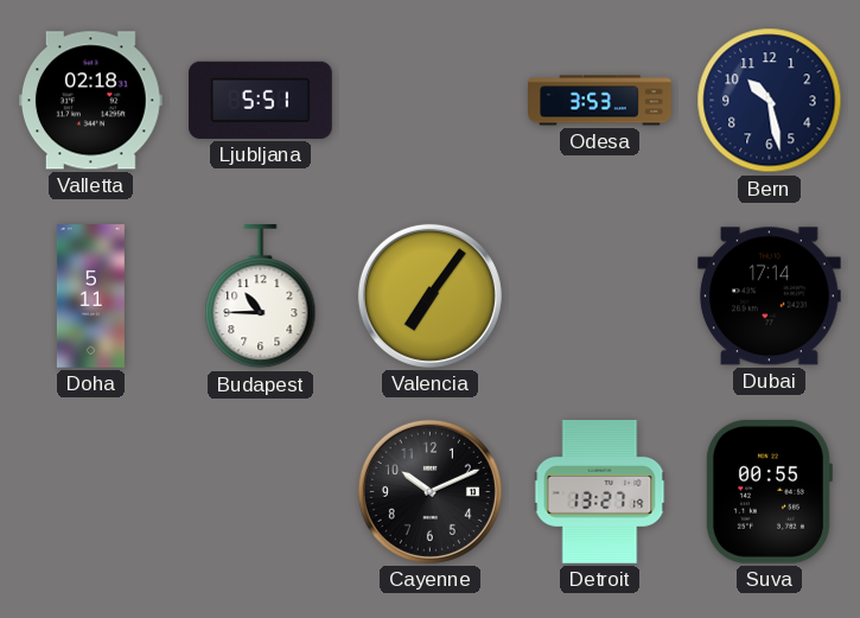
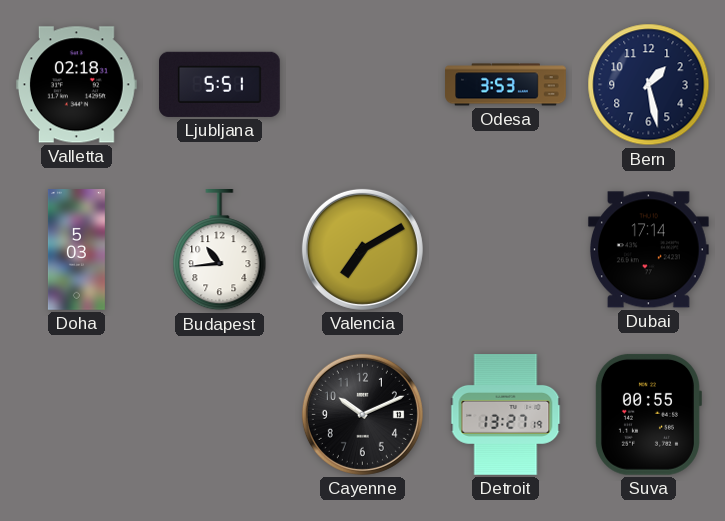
Bern: 10:28 -> 1:28 (649, 85)
Doha: 5:11 -> 5:03 (76, 250)
Budapest: 10:45 -> 10:44 (220, 251)
Valencia: 7:06 -> 7:10 (362, 249)
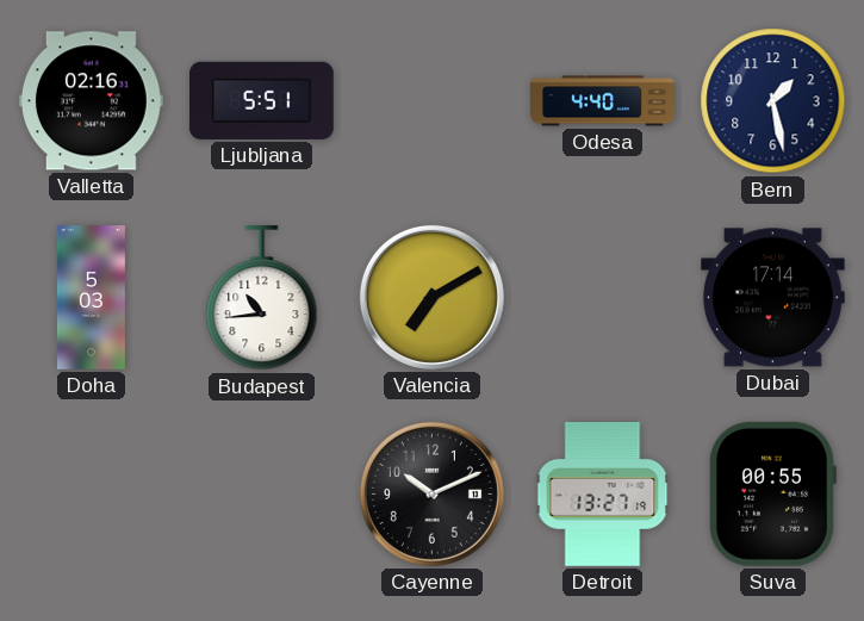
Valletta: 02:18 -> 02:16 (91, 101)
Odesa: 3:53 -> 4:40 (603, 101)
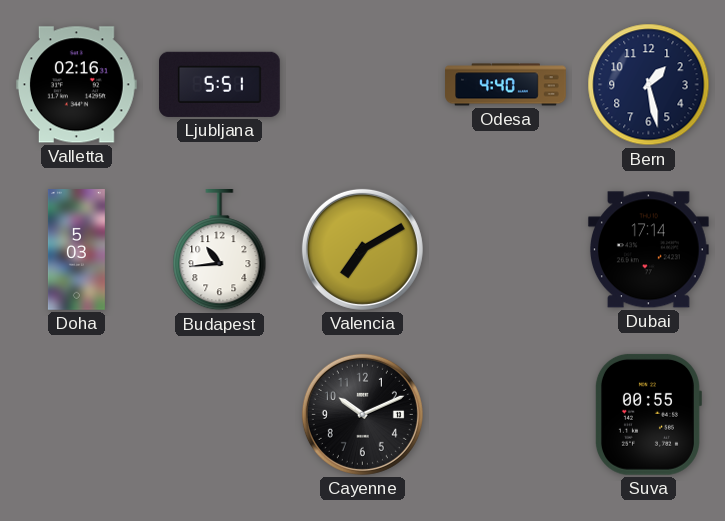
Detroit: 13:27 -> none (603, 495)
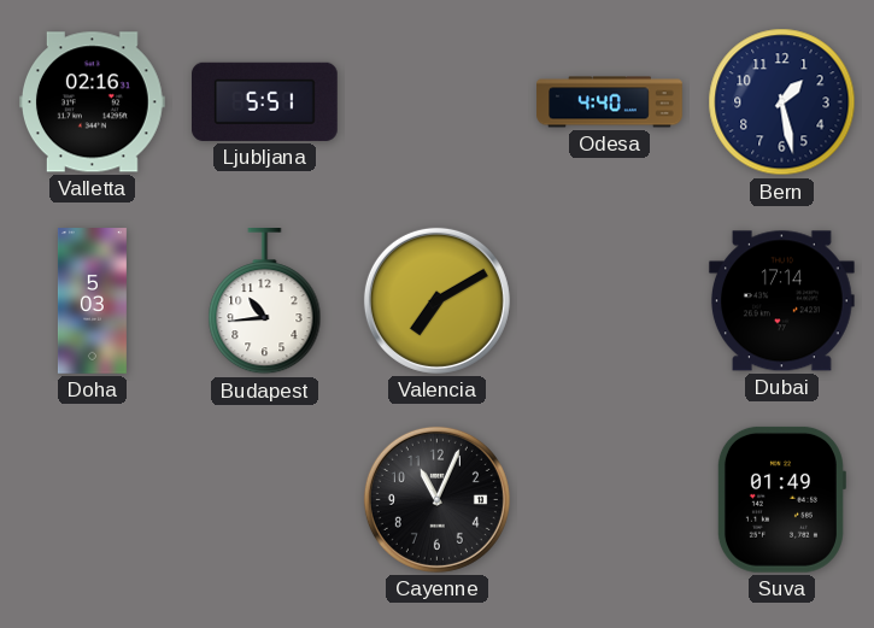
Cayenne: 10:11 -> 11:04 (436, 499)
Suva: 00:55 -> 01:49 (781, 499)
